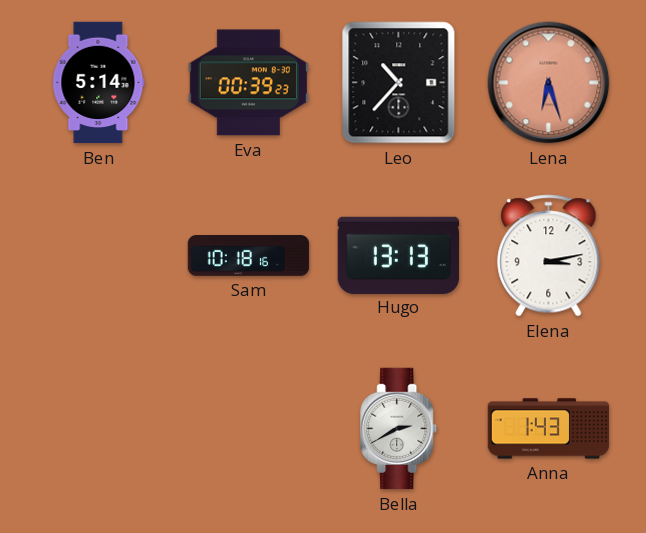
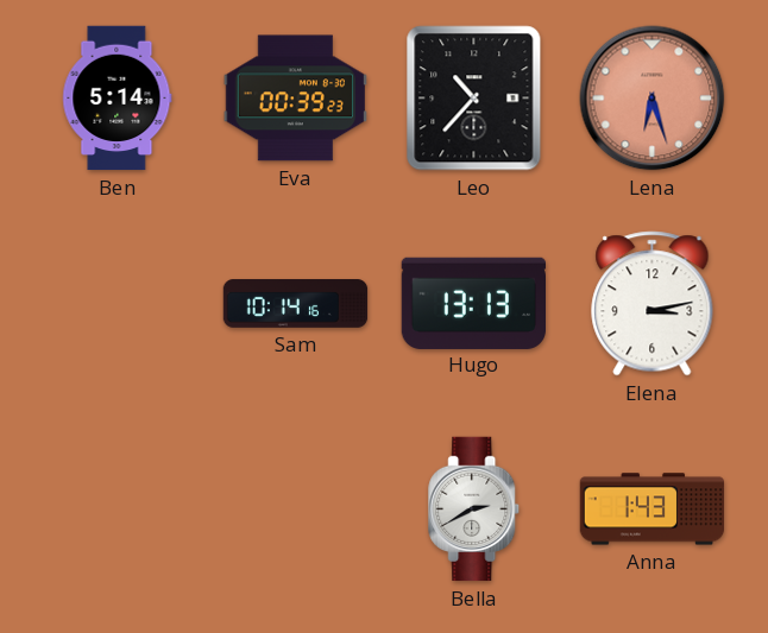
Sam: 10:18 -> 10:14 (296, 304)
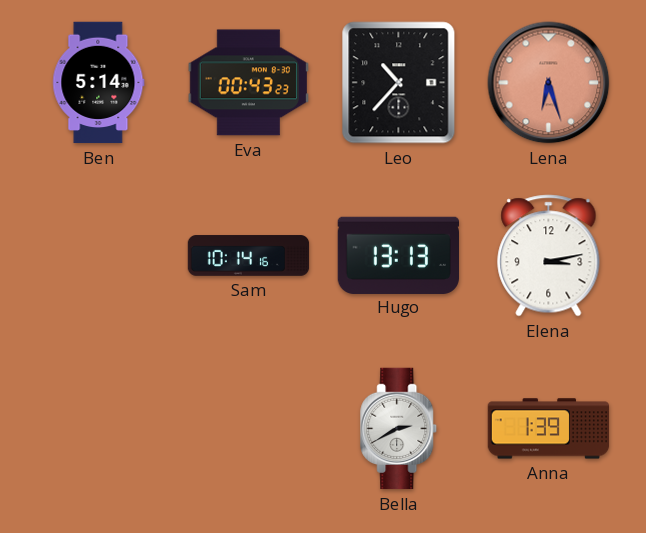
Eva: 00:39 -> 00:43 (248, 83)
Anna: 1:43 -> 1:39 (549, 429)
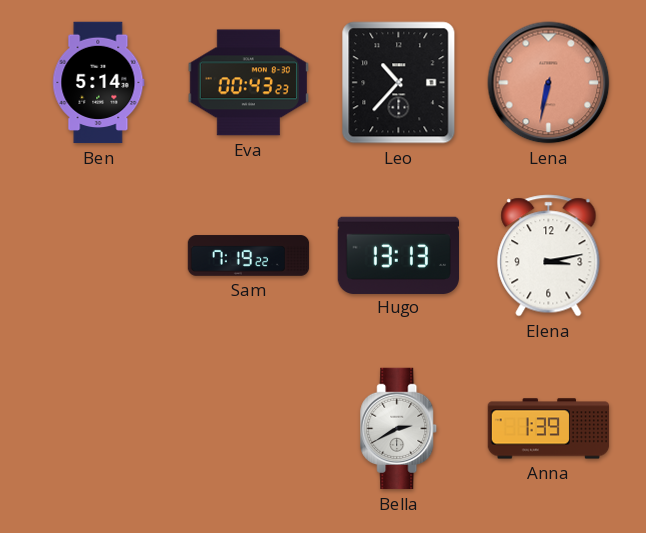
Lena: 6:27 -> 6:32 (549, 83)
Sam: 10:14 -> 7:19 (249, 256)
